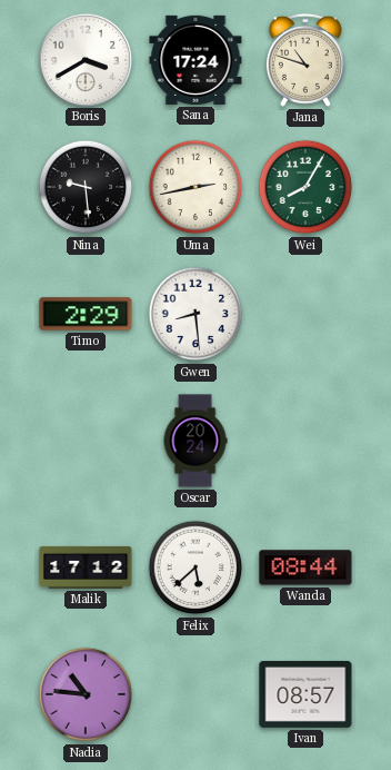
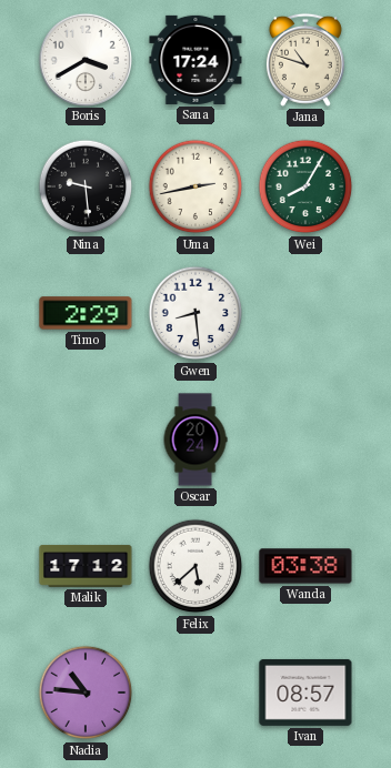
Wanda: 08:44 -> 03:38 (305, 566)
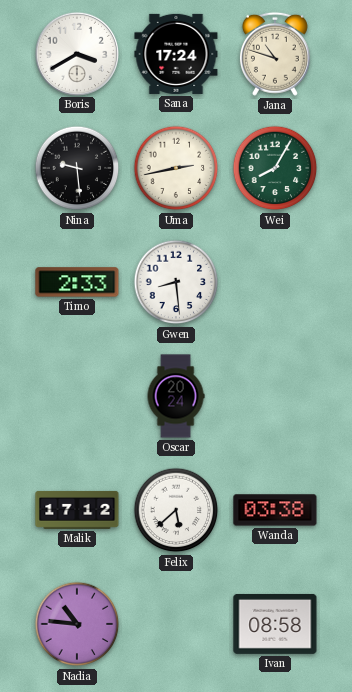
Timo: 2:29 -> 2:33 (77, 282)
Ivan: 08:57 -> 08:58 (275, 624)
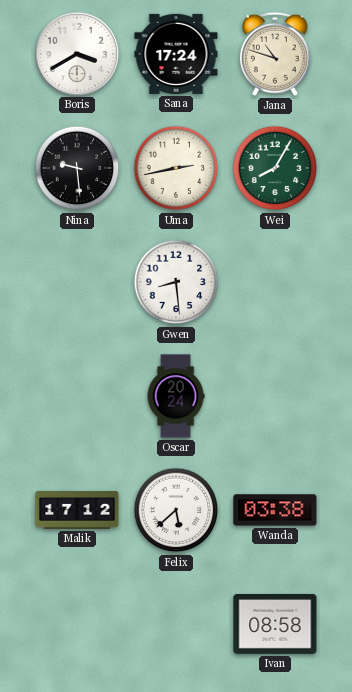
Timo: 2:33 -> none (77, 282)
Nadia: 10:46 -> none (77, 624)
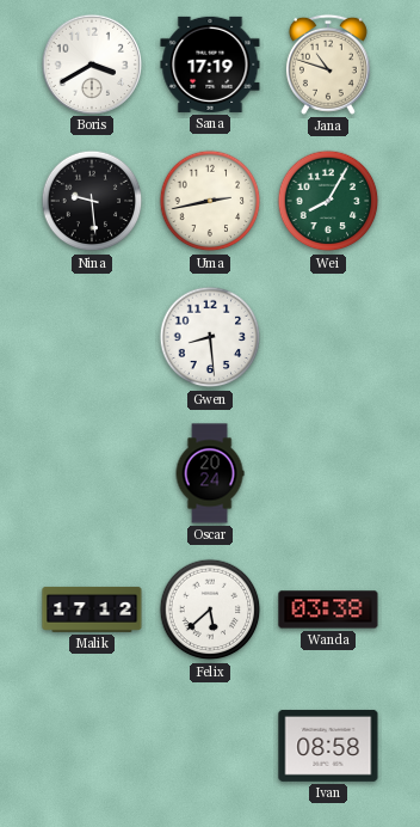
Sana: 17:24 -> 17:19 (210, 65)
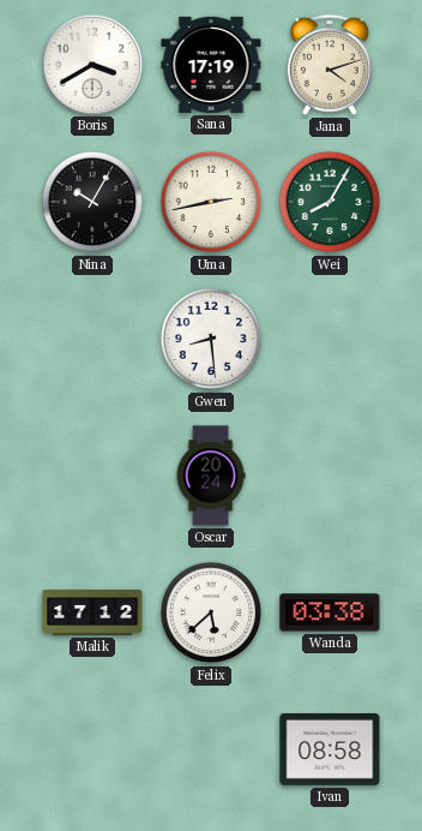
Jana: 10:48 -> 4:12 (330, 65)
Nina: 9:29 -> 10:05 (92, 202)
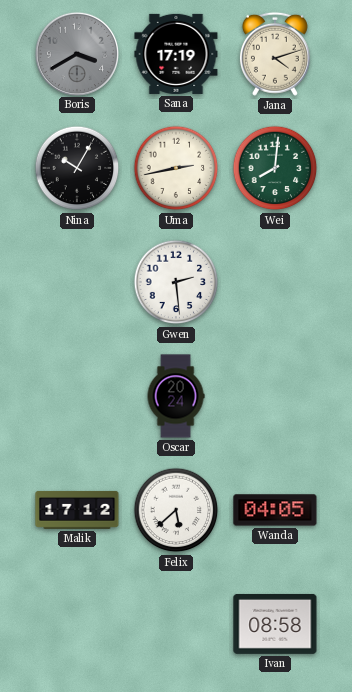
Boris dial: white -> grey (76, 53)
Wei: 8:05 -> 8:01 (275, 168)
Gwen: 8:29 -> 2:29 (176, 282)
Wanda: 03:38 -> 04:05 (275, 510)
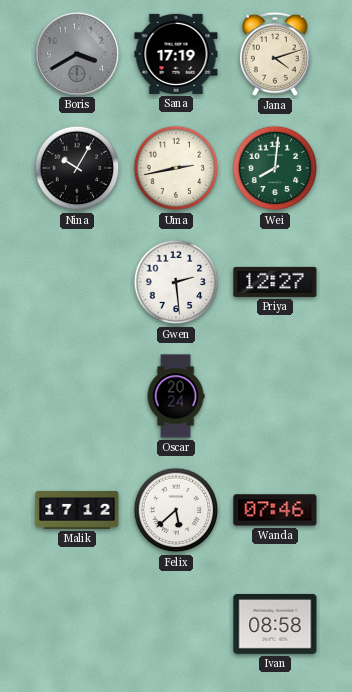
Priya: none -> 12:27 (275, 282)
Wanda: 04:05 -> 07:46 (275, 510)
